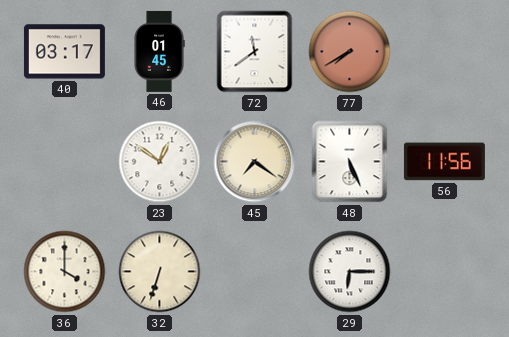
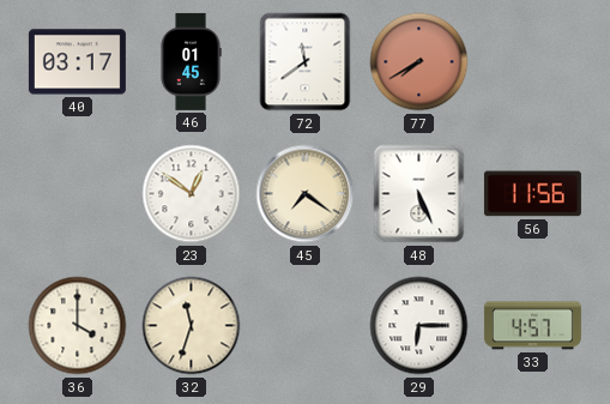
32: 6:33 -> 11:33 (192, 326)
33: none -> 4:57 (532, 326)
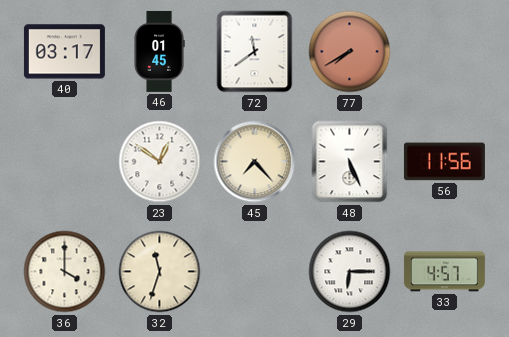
45: 7:21 -> 7:23 (255, 162)
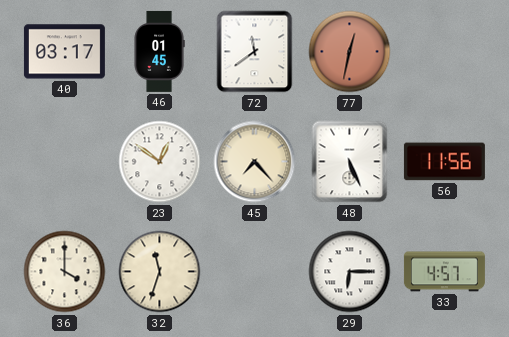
77: 7:40 -> 12:32 (350, 52)
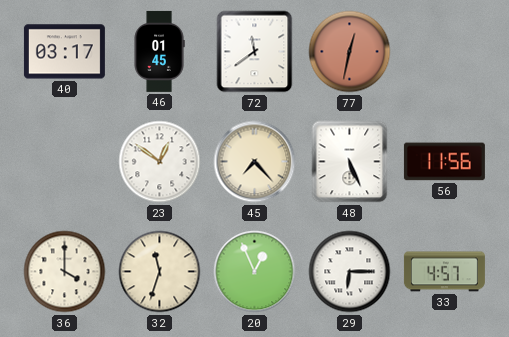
20: none -> 12:56 (255, 272)
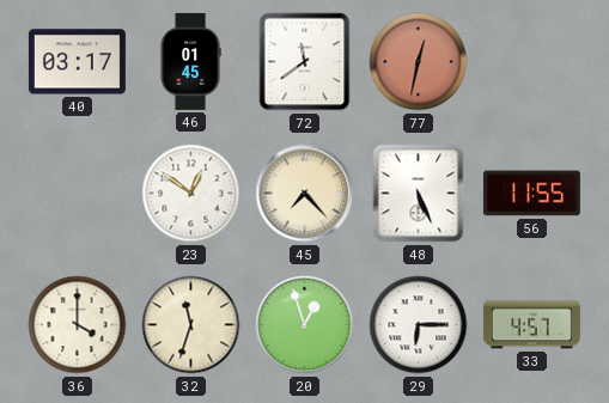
56: 11:56 -> 11:55 (531, 194)
20: 12:56 -> 12:57 (305, 325)
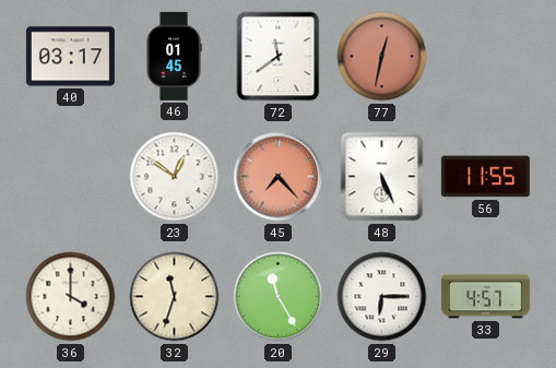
45 dial: cream -> salmon (279, 177)
20: 12:57 -> 11:25 (279, 297)
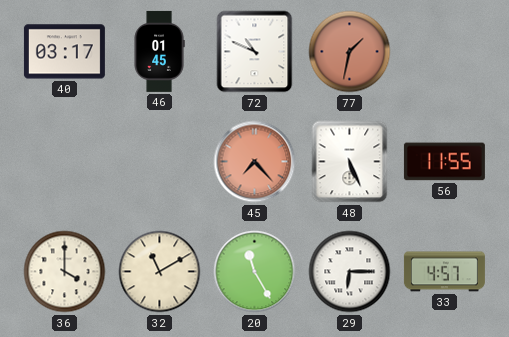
72: 11:39 -> 10:49 (255, 52)
77: 12:32 -> 1:32 (350, 52)
23: 12:51 -> none (175, 177)
32: 11:33 -> 11:10 (160, 272)
